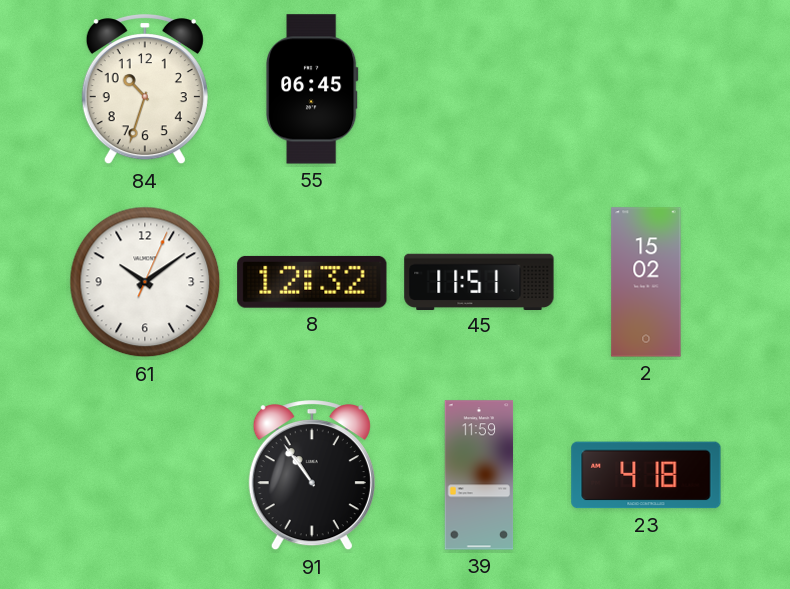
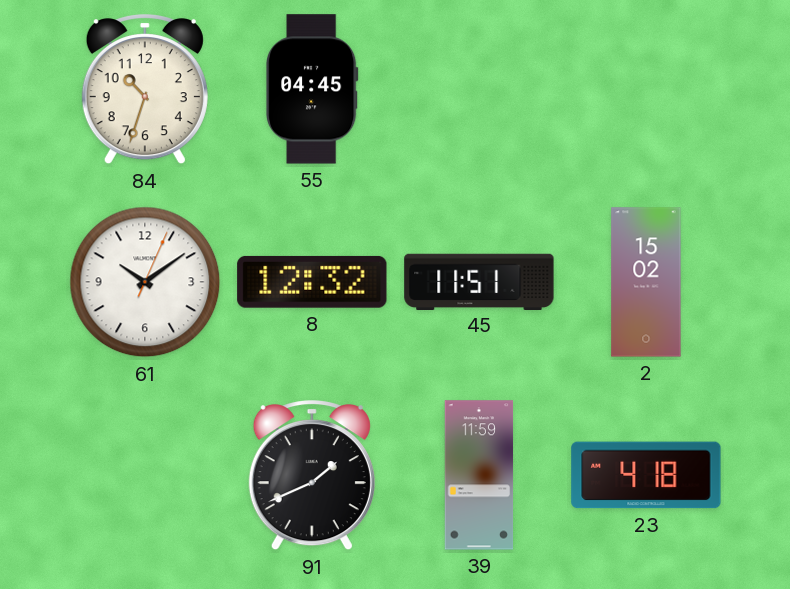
55: 06:45 -> 04:45 (313, 89)
91: 10:54 -> 1:41 (312, 476)
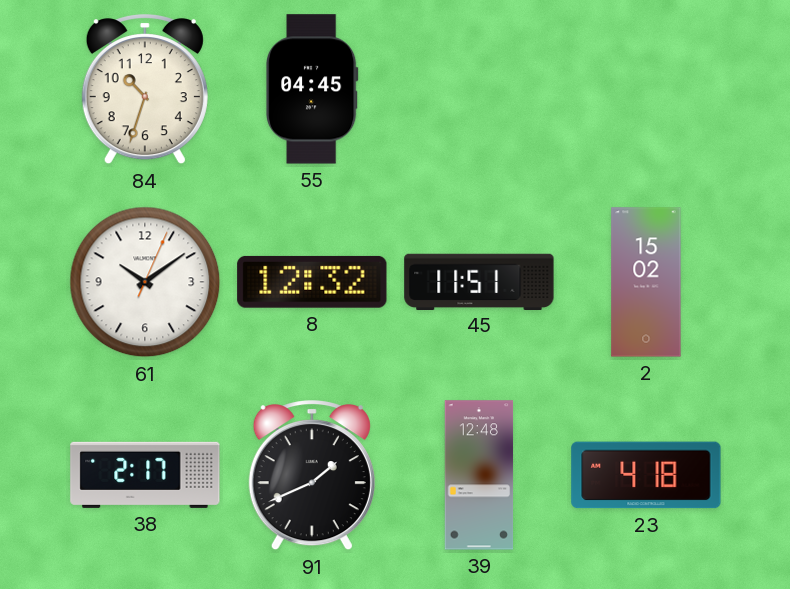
38: none -> 2:17 (145, 475)
39: 11:59 -> 12:48 (479, 475)
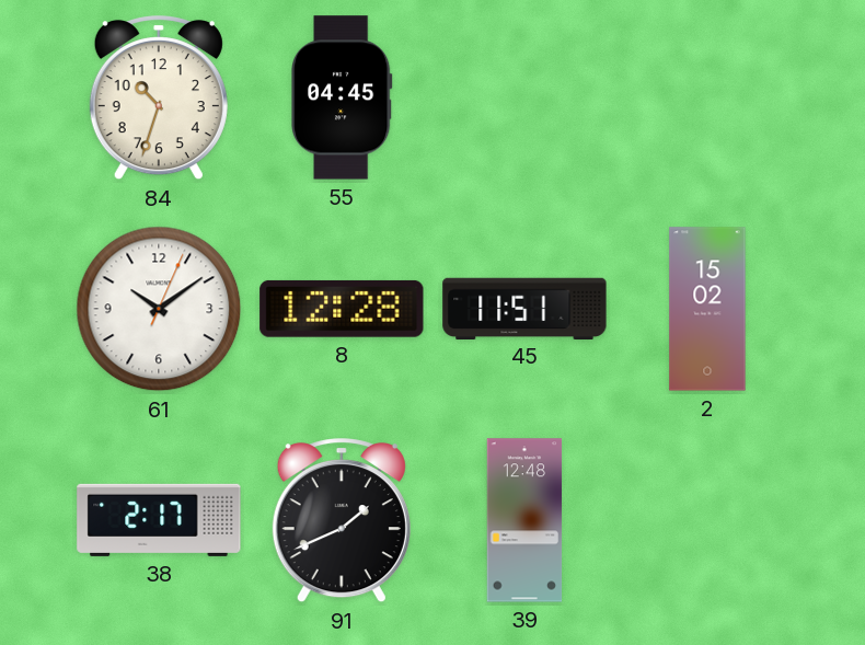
8: 12:32 -> 12:28 (342, 309)
23: 4:18 -> none (646, 475)
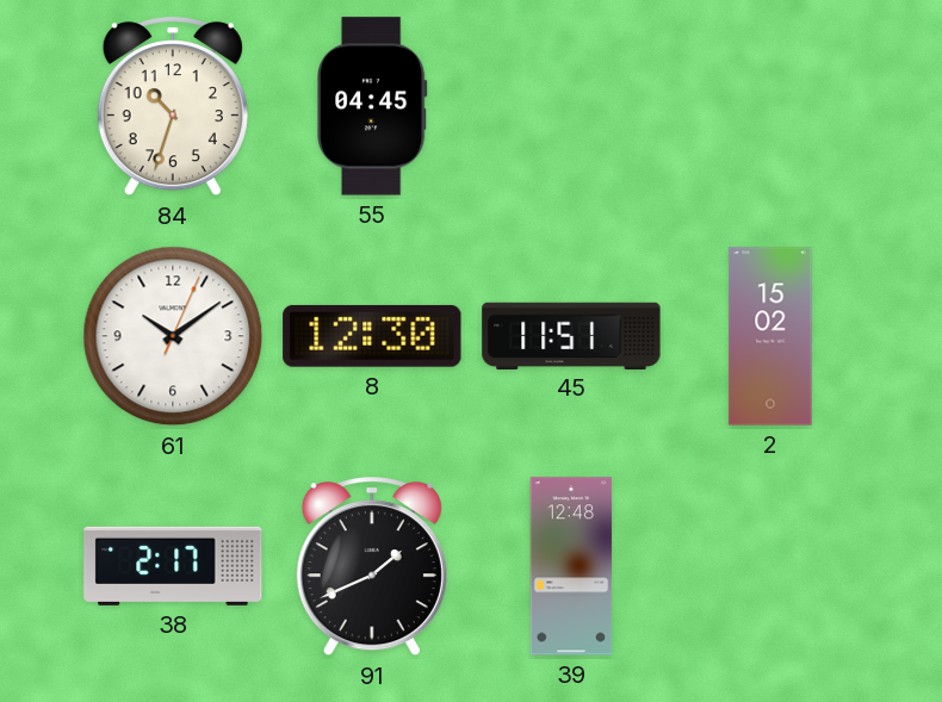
8: 12:28 -> 12:30 (372, 336)
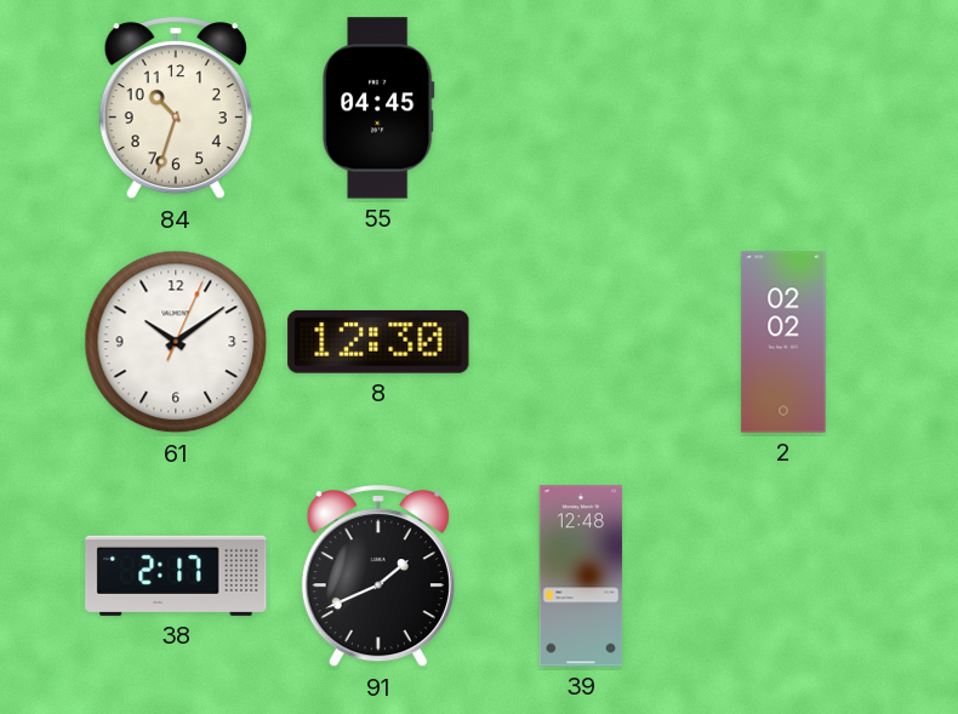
45: 11:51 -> none (571, 335)
2: 15:02 -> 02:02 (783, 342)
